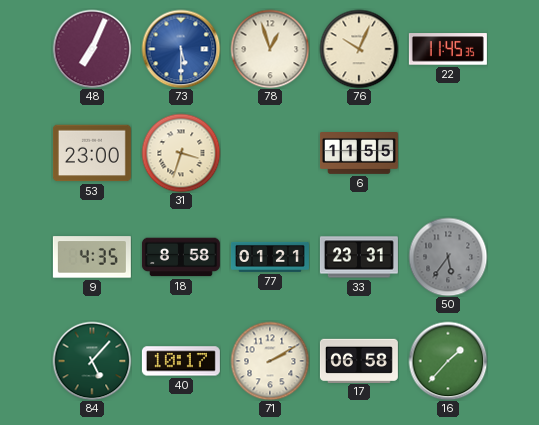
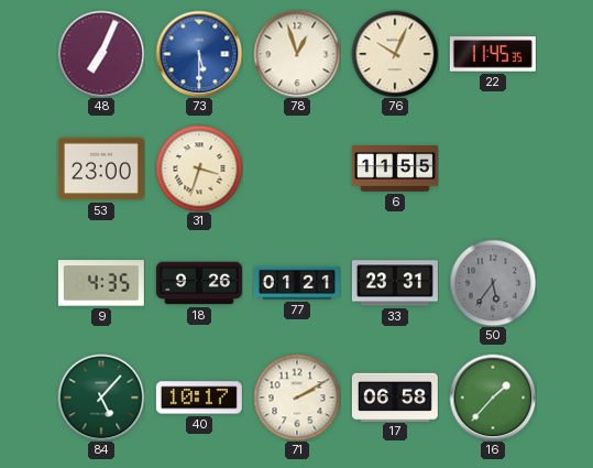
18: 8:58 -> 9:26 (199, 283)
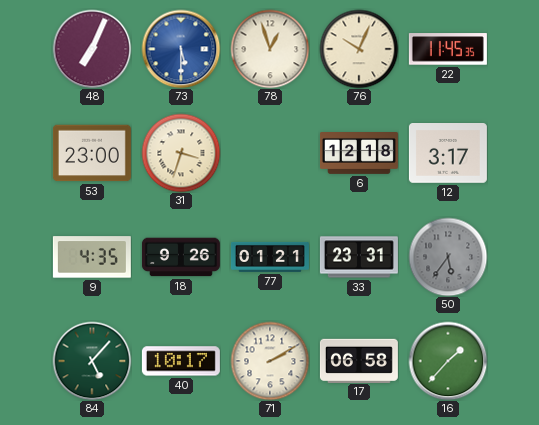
6: 11:55 -> 12:18 (359, 154)
12: none -> 3:17 (448, 154)
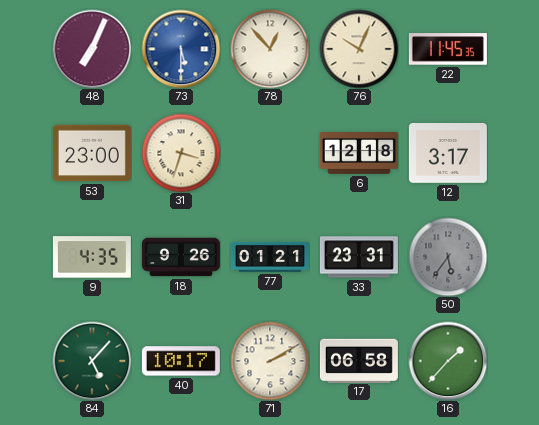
78: 12:57 -> 12:53 (270, 49)
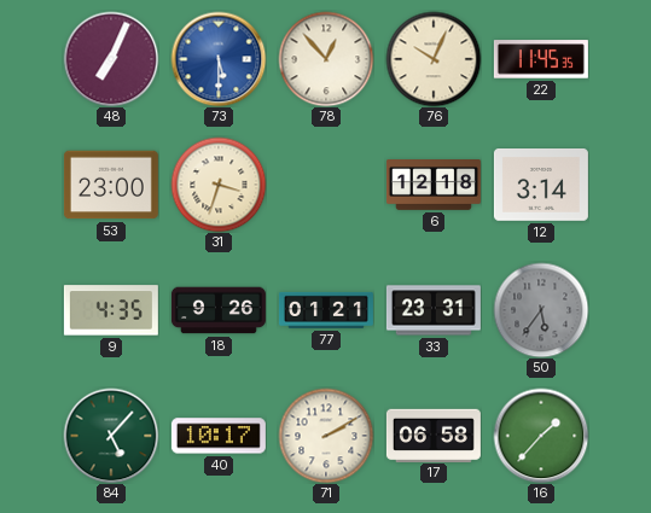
12: 3:17 -> 3:14 (541, 186)
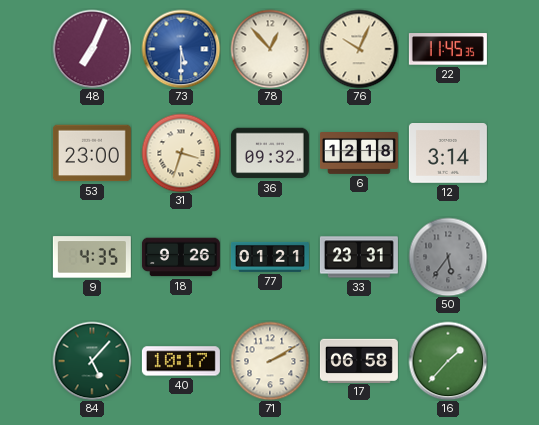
36: none -> 09:32 (270, 153)
